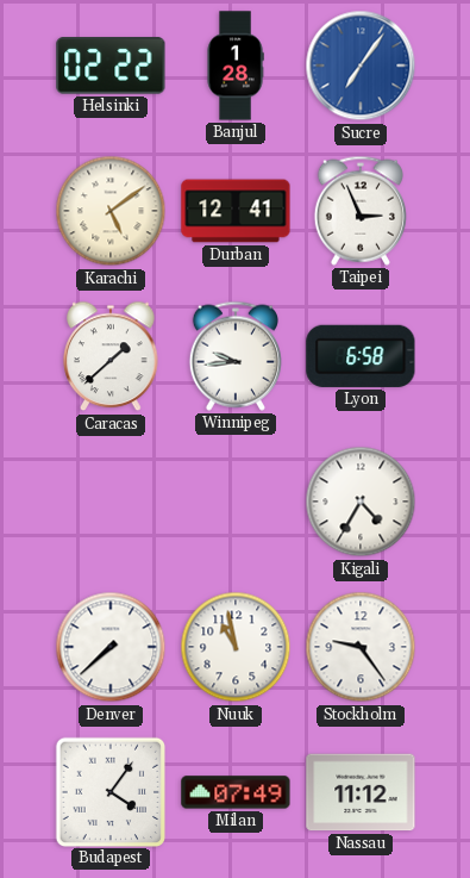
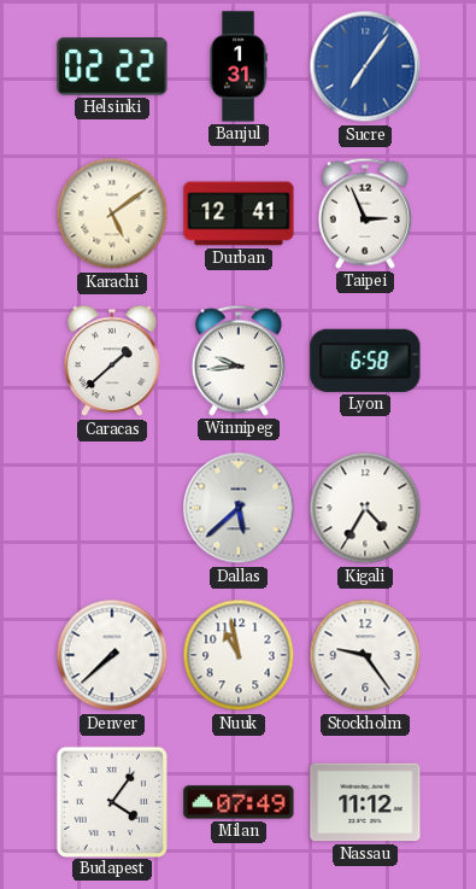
Banjul: 1:28 -> 1:31 (239, 66)
Dallas: none -> 5:38 (239, 508)
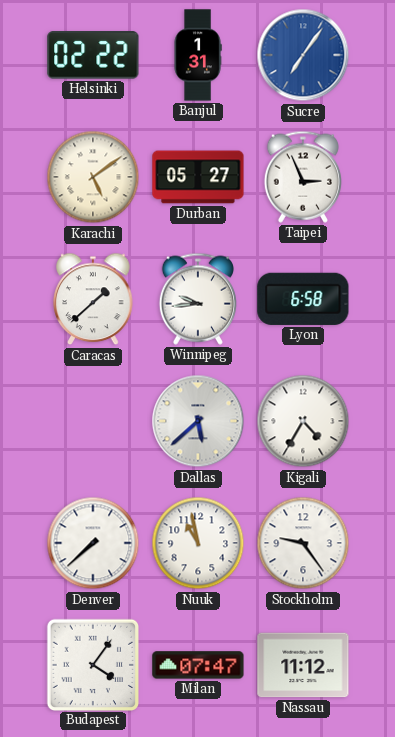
Durban: 12:41 -> 05:27 (198, 177)
Milan: 07:49 -> 07:47 (198, 665)
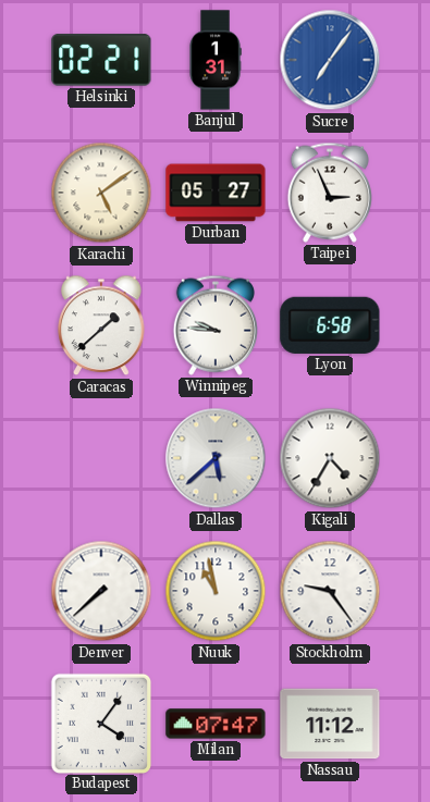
Helsinki: 02:22 -> 02:21 (101, 60)
Winnipeg: 9:44 -> 9:46 (216, 325)
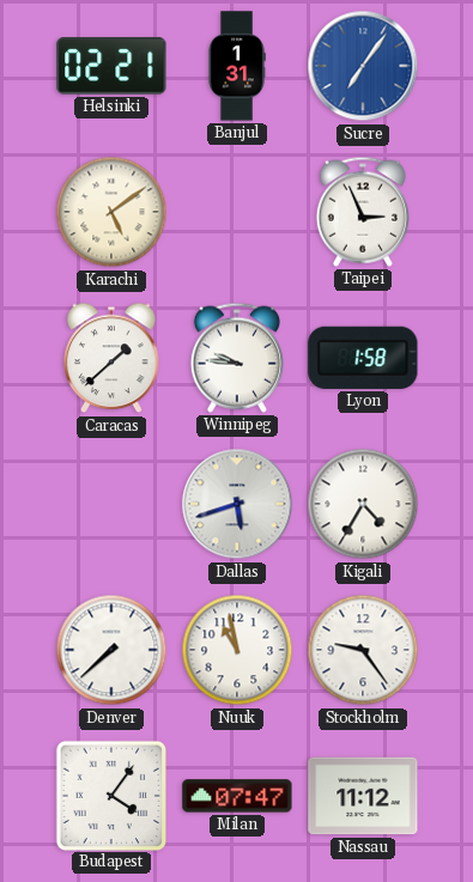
Durban: 05:27 -> none (216, 193)
Lyon: 6:58 -> 1:58 (363, 358)
Dallas: 5:38 -> 5:42 (237, 504)
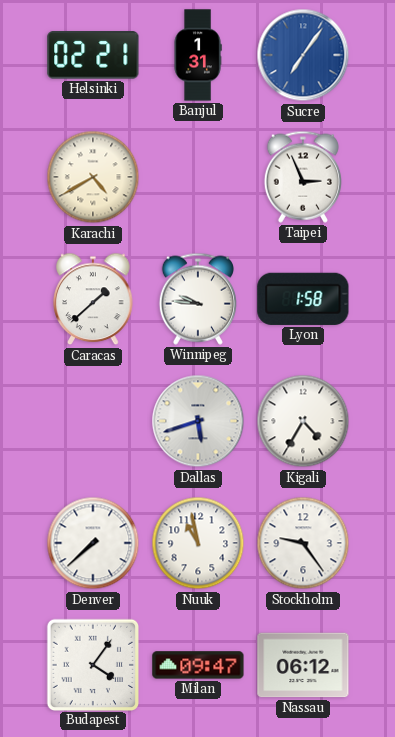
Karachi: 5:09 -> 4:40 (93, 177)
Milan: 07:47 -> 09:47 (198, 665)
Nassau: 11:12 -> 06:12 (303, 665)
